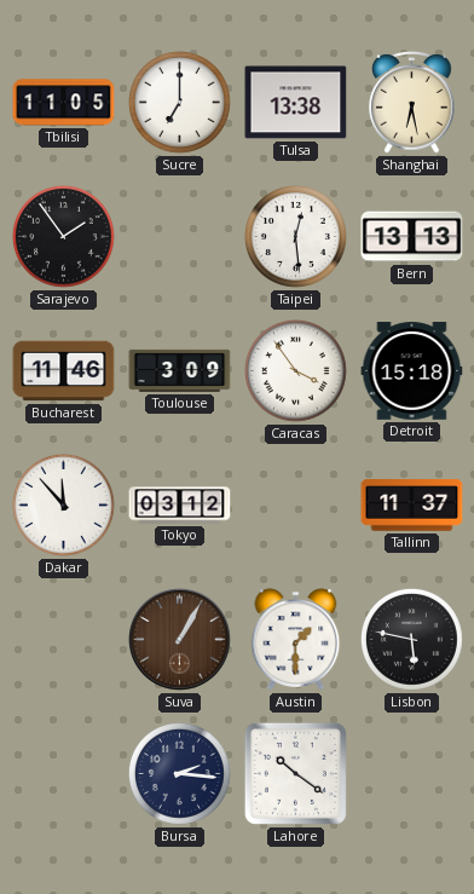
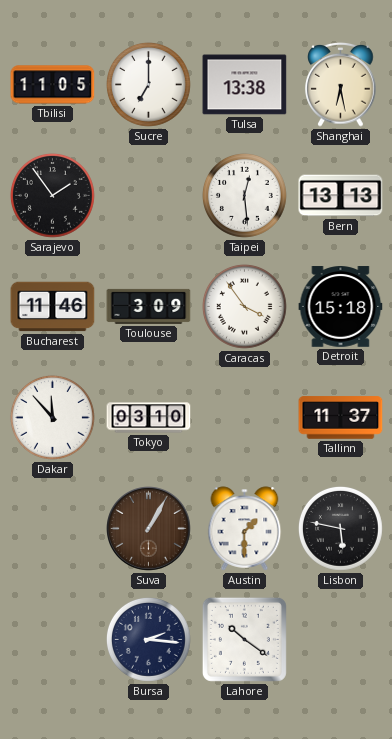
Tokyo: 03:12 -> 03:10 (149, 418)
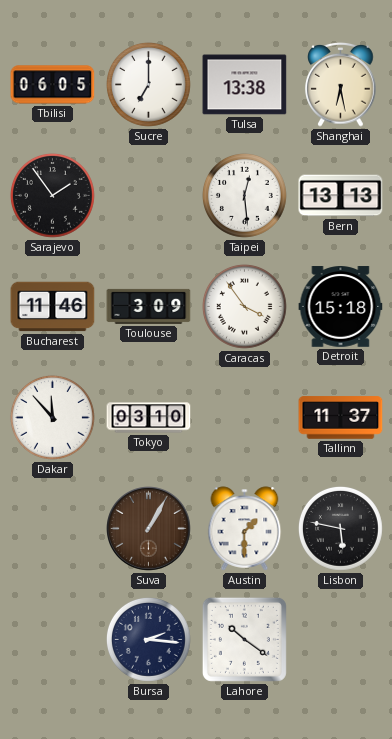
Tbilisi: 11:05 -> 06:05 (53, 85)
